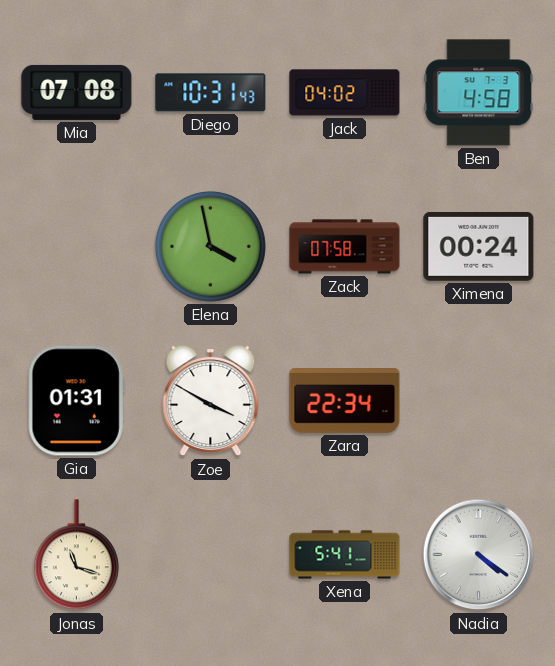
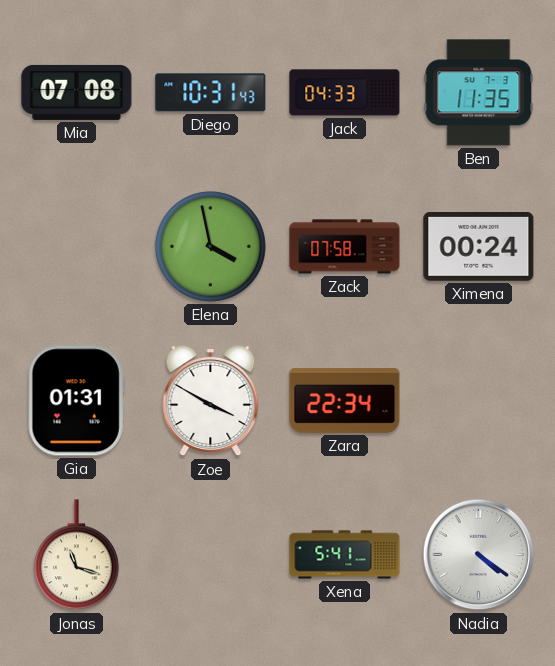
Jack: 04:02 -> 04:33 (345, 93)
Ben: 4:58 -> 11:35 (479, 93)
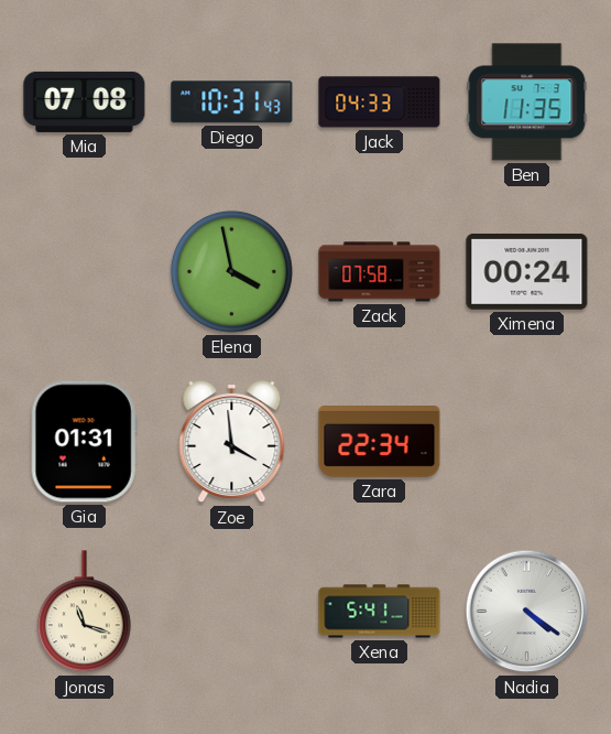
Zoe: 3:50 -> 3:59 (232, 442)
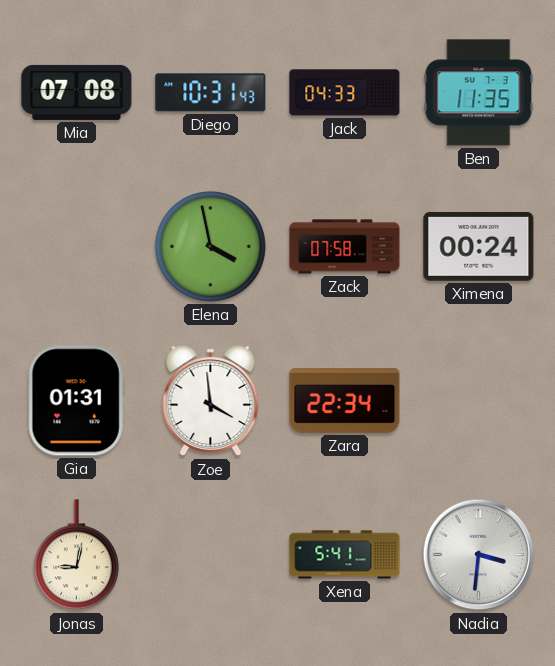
Jonas: 11:18 -> 9:02 (76, 555)
Nadia: 4:21 -> 3:31 (479, 555)
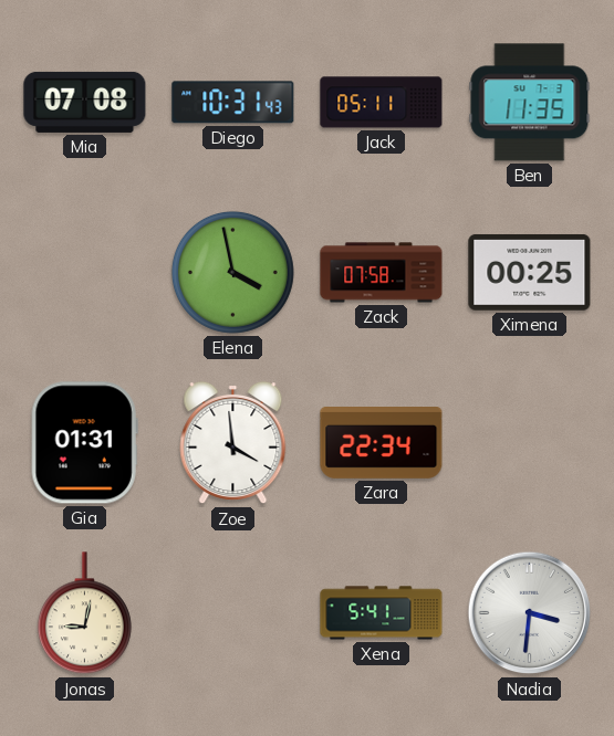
Jack: 04:33 -> 05:11 (382, 103)
Ximena: 00:24 -> 00:25 (530, 272)
